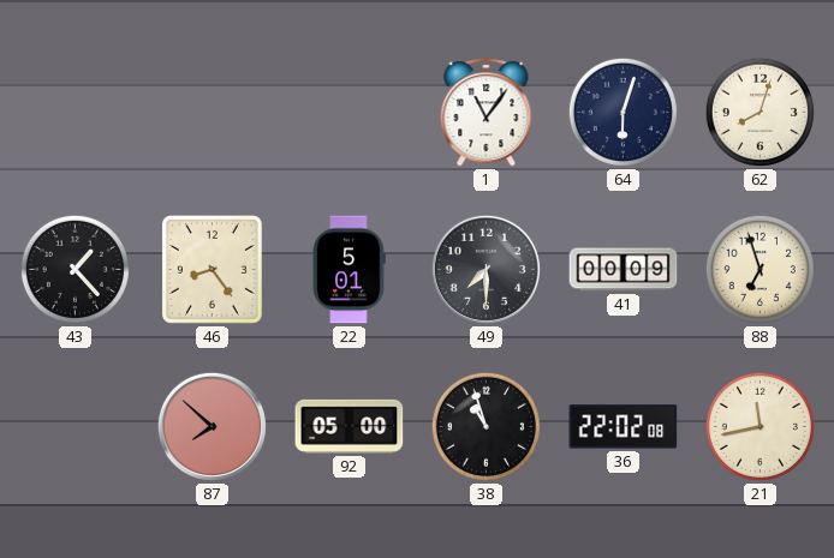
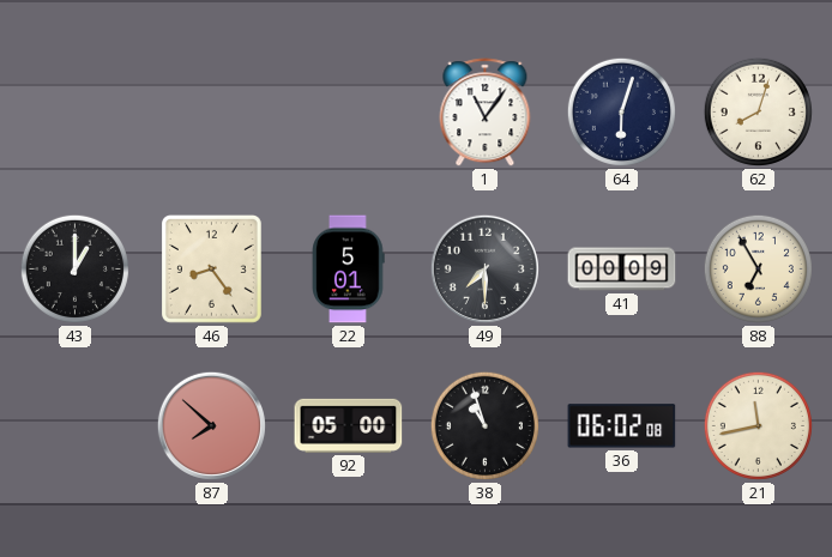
43: 1:23 -> 1:00 (74, 268)
88: 6:57 -> 6:55 (758, 268)
36: 22:02 -> 06:02 (622, 426)
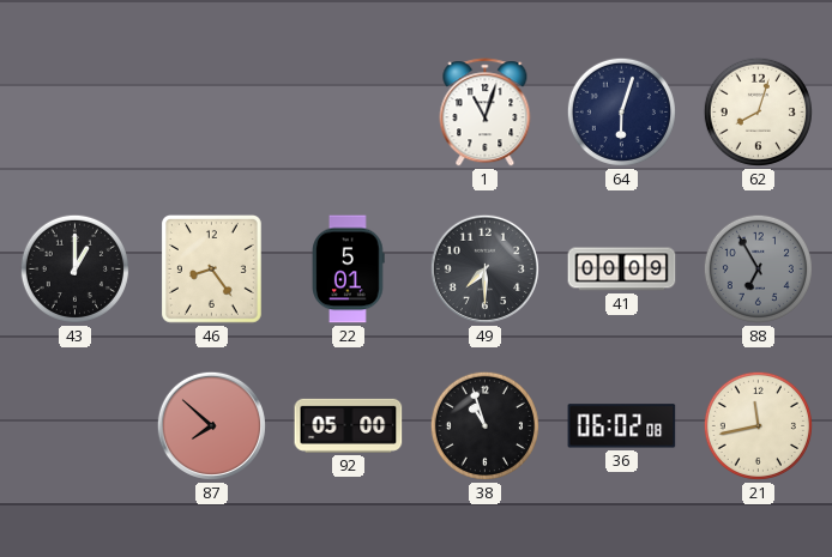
1: 11:06 -> 11:03 (486, 113)
88 dial: cream -> grey (758, 268)
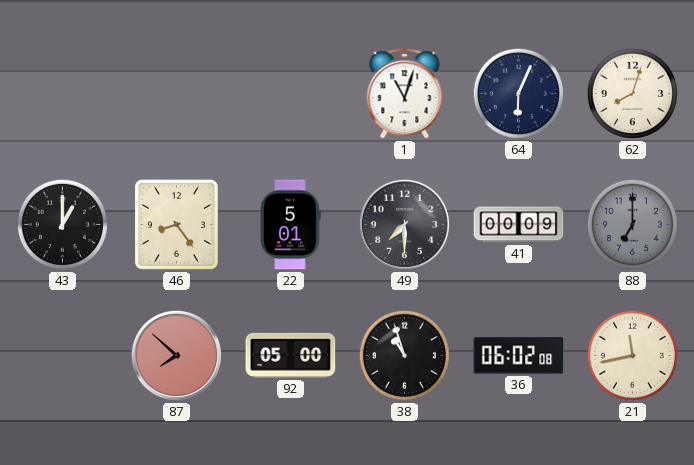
64: 6:03 -> 6:04 (518, 93)
88: 6:55 -> 7:00 (632, 224)
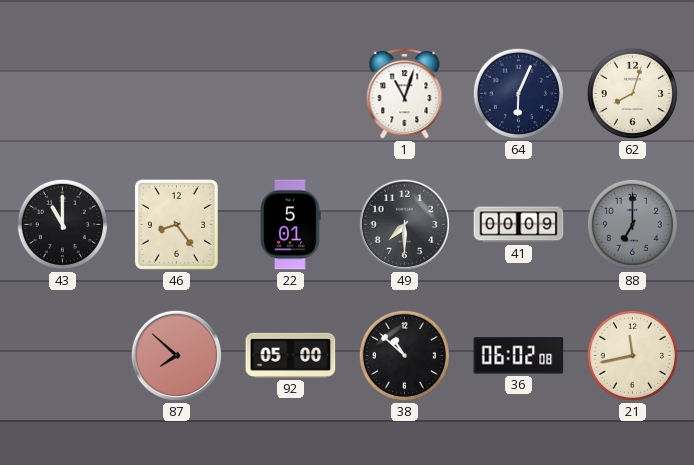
43: 1:00 -> 11:00 (62, 224)
38: 10:57 -> 10:52 (404, 355)
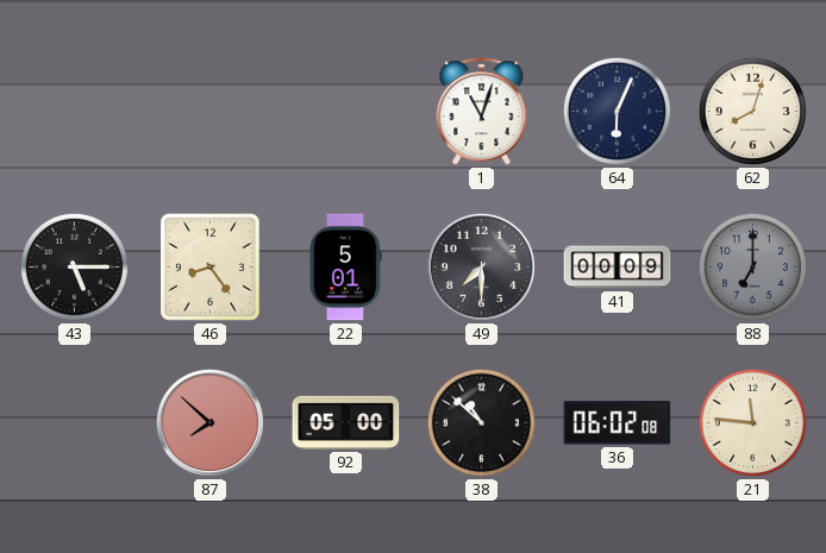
43: 11:00 -> 5:15 (74, 266)
21: 11:43 -> 11:46 (752, 422)
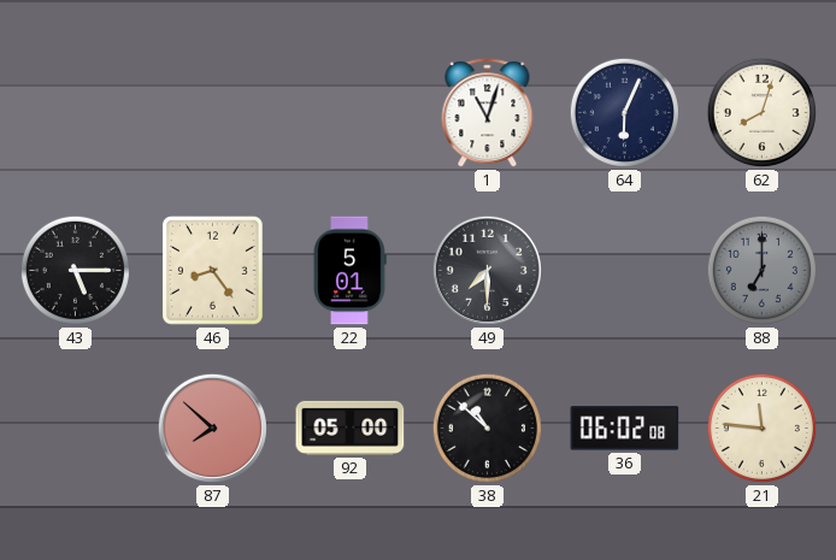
41: 00:09 -> none (618, 268)
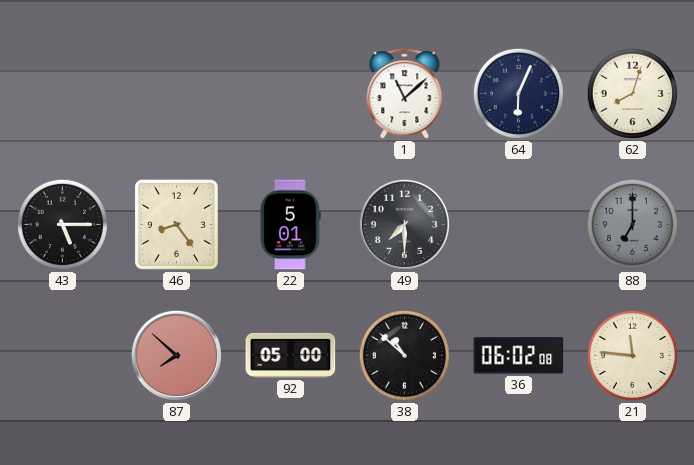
1: 11:03 -> 11:08 (405, 94)
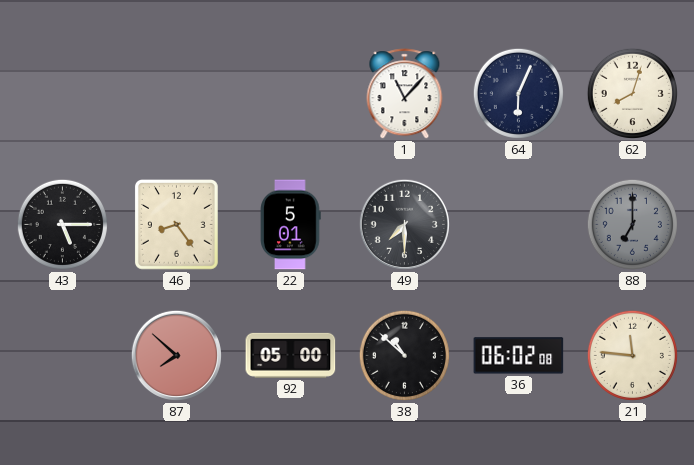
1: 11:08 -> 11:07 (405, 94)
